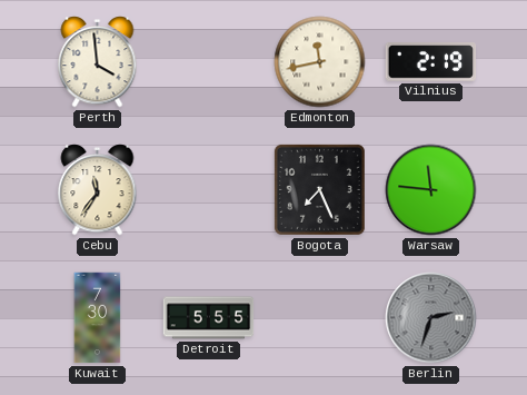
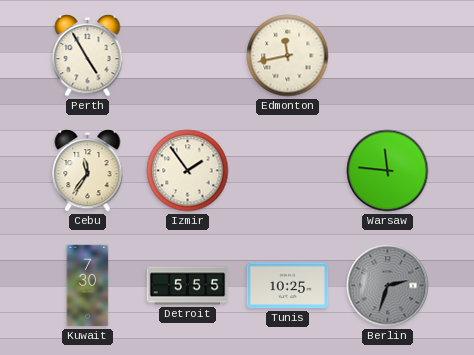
Perth: 3:59 -> 4:55 (88, 56)
Vilnius: 2:19 -> none (431, 62)
Izmir: none -> 1:54 (188, 171)
Bogota: 7:26 -> none (319, 189)
Tunis: none -> 10:25 (288, 286)
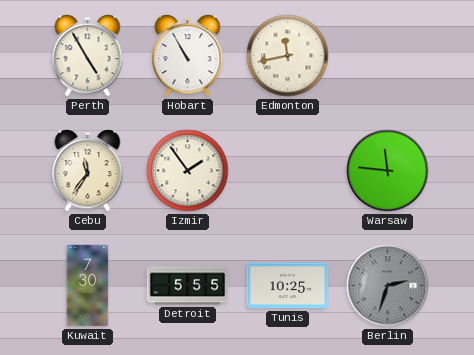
Hobart: none -> 10:55 (188, 56)
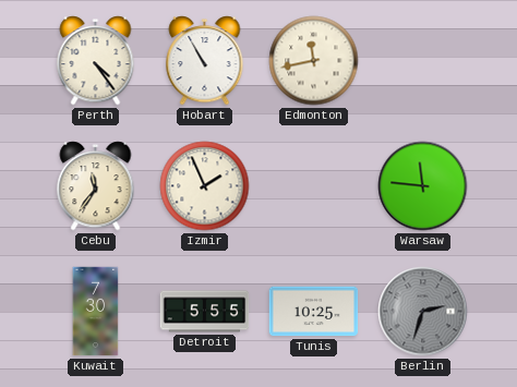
Perth: 4:55 -> 4:24 (96, 61)
Izmir: 1:54 -> 1:56 (205, 186)
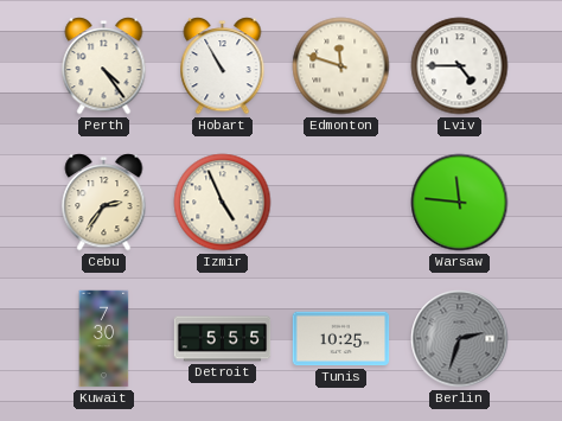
Edmonton: 11:43 -> 11:48 (341, 66)
Lviv: none -> 4:45 (460, 66)
Cebu: 11:36 -> 2:36 (104, 203)
Izmir: 1:56 -> 4:56 (223, 203)
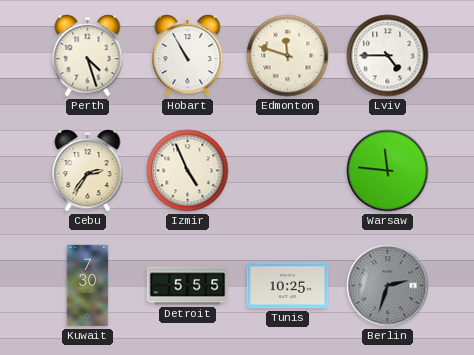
Perth: 4:24 -> 4:27 (88, 56)
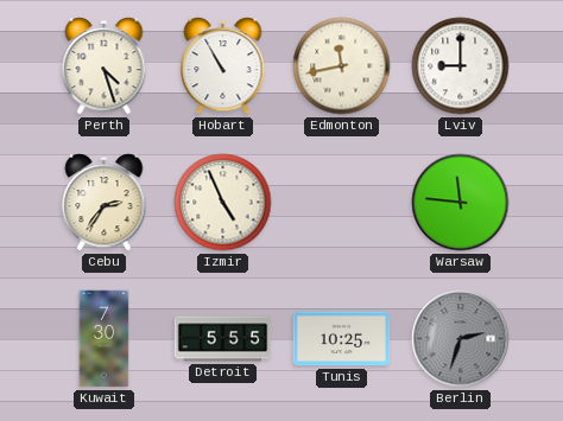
Edmonton: 11:48 -> 11:43 (342, 66)
Lviv: 4:45 -> 9:00 (461, 66)
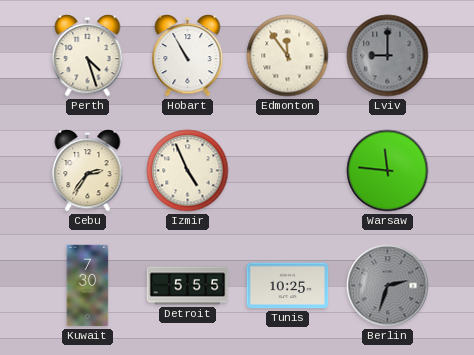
Edmonton: 11:43 -> 11:54 (288, 56)
Lviv dial: white -> grey (388, 56)
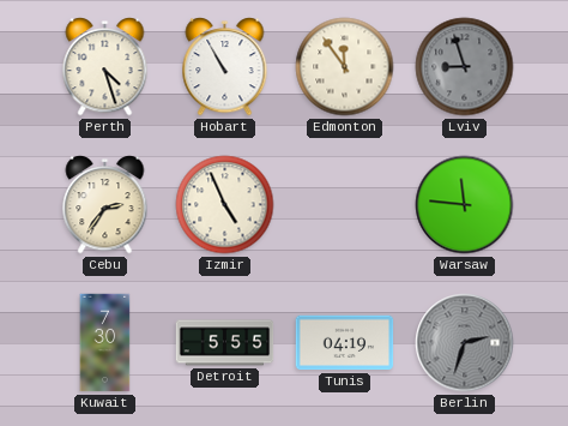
Lviv: 9:00 -> 8:57 (465, 67)
Tunis: 10:25 -> 04:19 (345, 343)
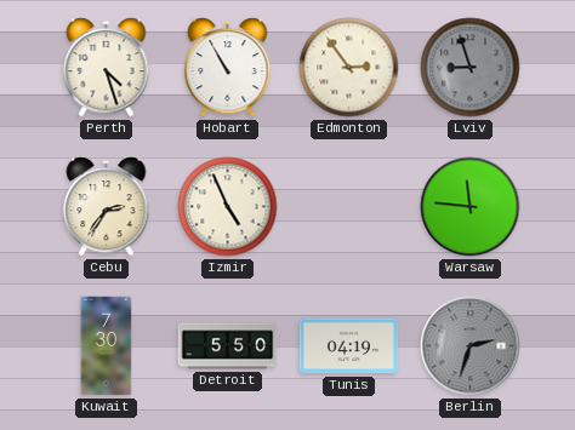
Edmonton: 11:54 -> 2:54 (349, 68)
Detroit: 5:55 -> 5:50 (228, 346)
